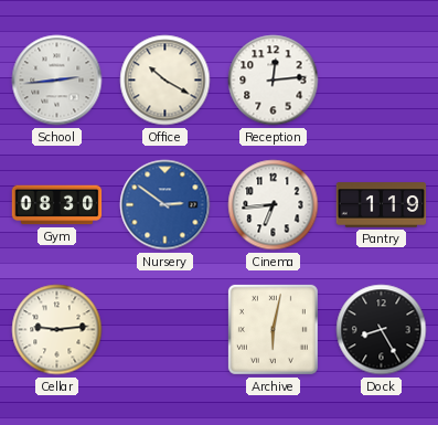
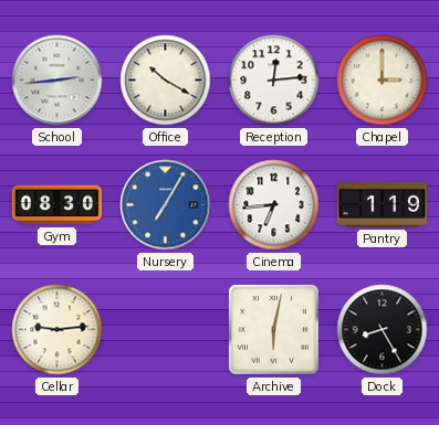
Chapel: none -> 3:00 (383, 81)
Nursery: 2:51 -> 7:05 (166, 205)
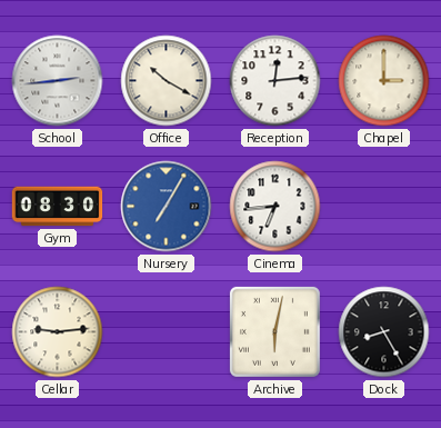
Pantry: 1:19 -> none (383, 205)
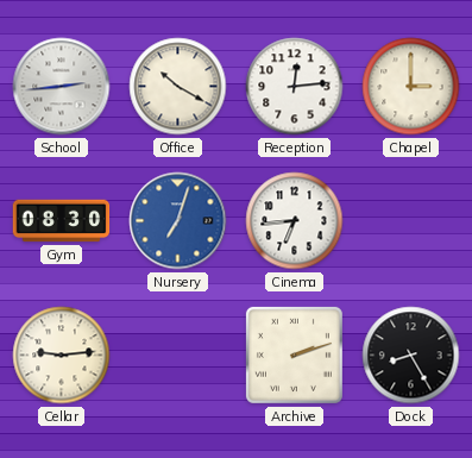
Nursery: 7:05 -> 7:03 (178, 221)
Archive: 6:02 -> 2:12 (294, 355)
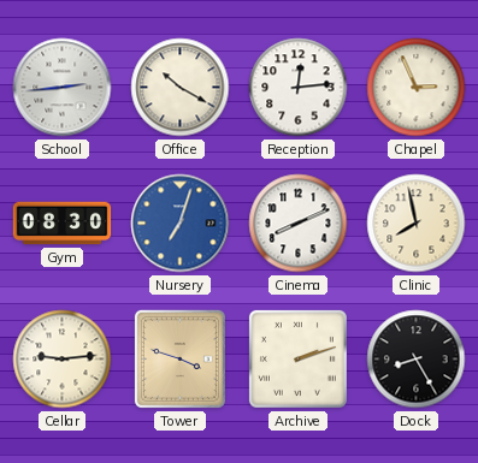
Chapel: 3:00 -> 2:56 (417, 88)
Cinema: 6:44 -> 8:11 (299, 224)
Clinic: none -> 7:58 (417, 224)
Tower: none -> 3:48 (179, 358)
